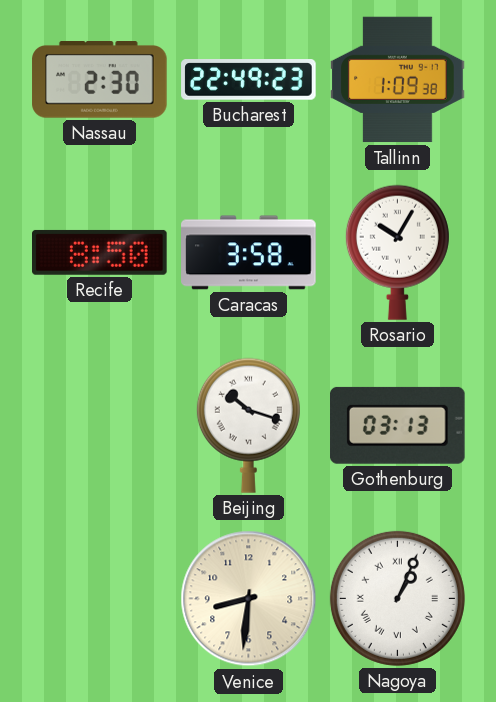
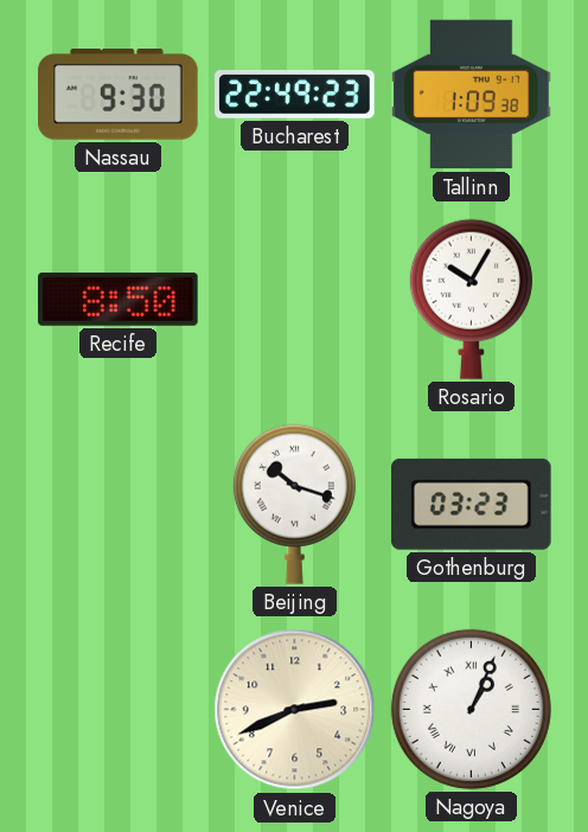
Nassau: 2:30 -> 9:30 (119, 95)
Caracas: 3:58 -> none (249, 253)
Gothenburg: 03:13 -> 03:23 (472, 504)
Venice: 8:31 -> 2:41 (295, 710)
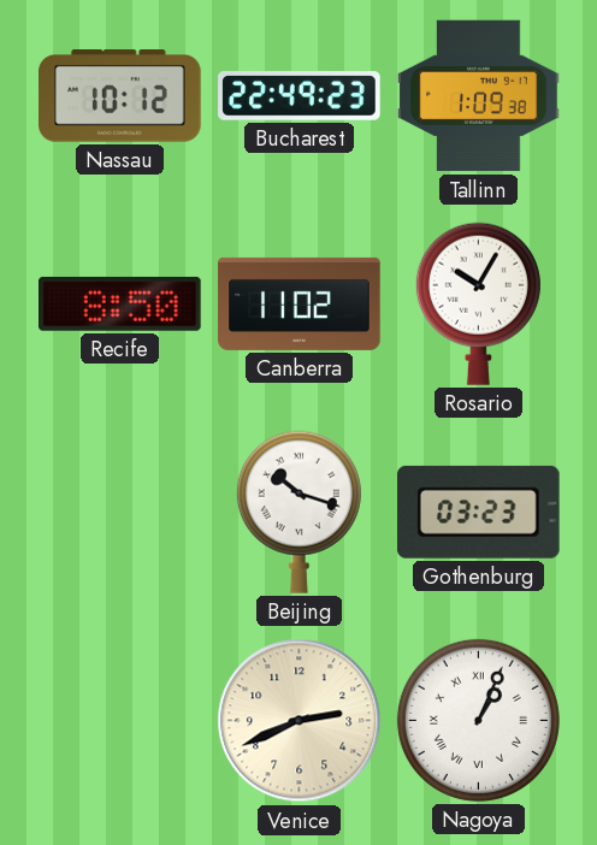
Nassau: 9:30 -> 10:12 (120, 96)
Canberra: none -> 11:02 (300, 303)
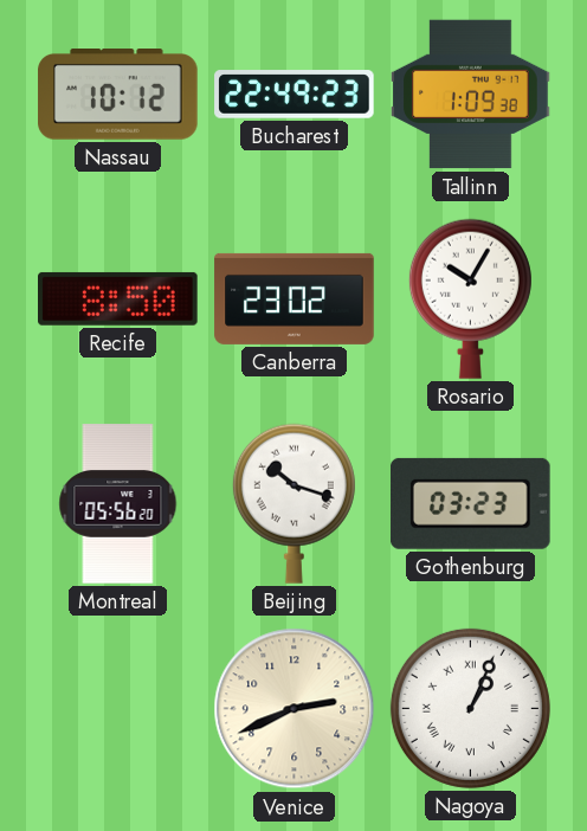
Canberra: 11:02 -> 23:02 (295, 298)
Montreal: none -> 05:56 (118, 504)
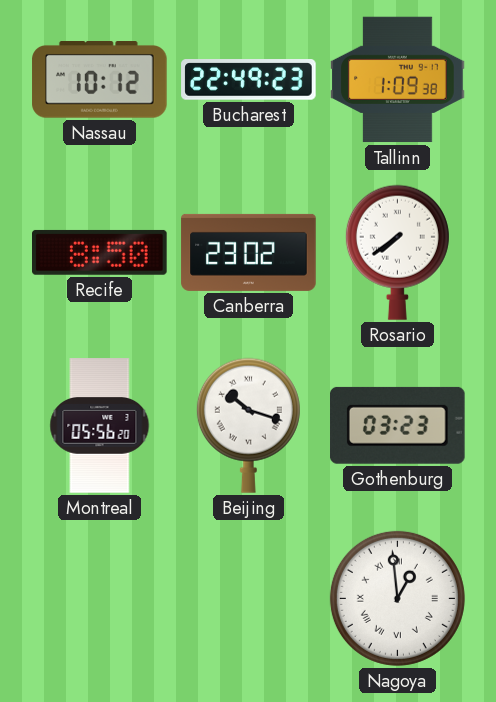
Rosario: 10:05 -> 7:39 (397, 252)
Venice: 2:41 -> none (295, 709)
Nagoya: 1:04 -> 12:59 (397, 598)
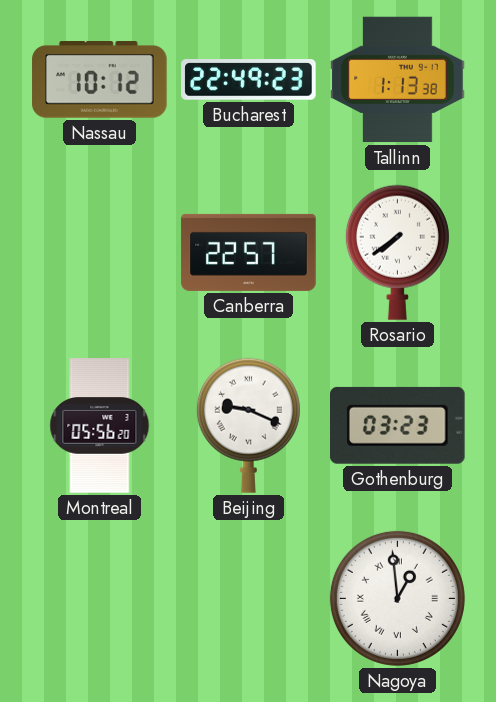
Tallinn: 1:09 -> 1:13 (398, 80)
Recife: 8:50 -> none (100, 252)
Canberra: 23:02 -> 22:57 (249, 252)
Beijing: 10:18 -> 9:19 (248, 425)
